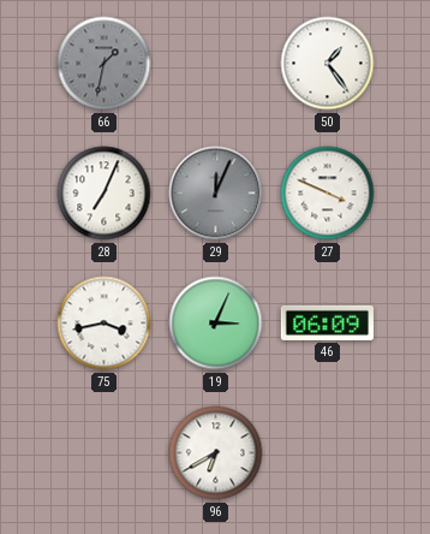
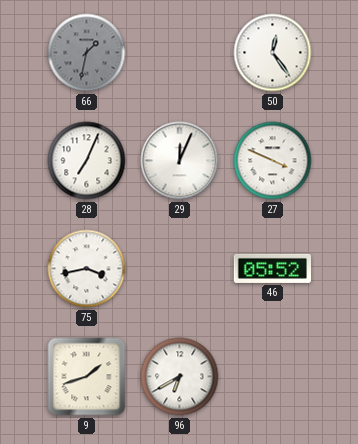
50: 1:24 -> 12:24 (273, 53)
29 dial: grey -> white (180, 161)
19: 3:04 -> none (216, 324)
46: 06:09 -> 05:52 (273, 268)
9: none -> 1:42 (87, 377)
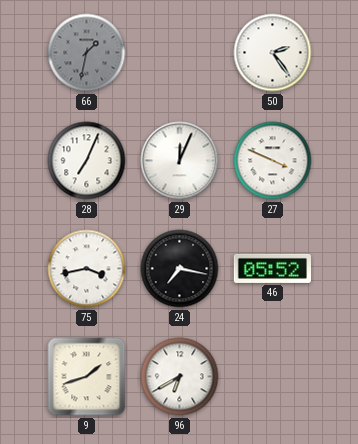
50: 12:24 -> 2:24 (273, 53)
24: none -> 7:17 (180, 269)
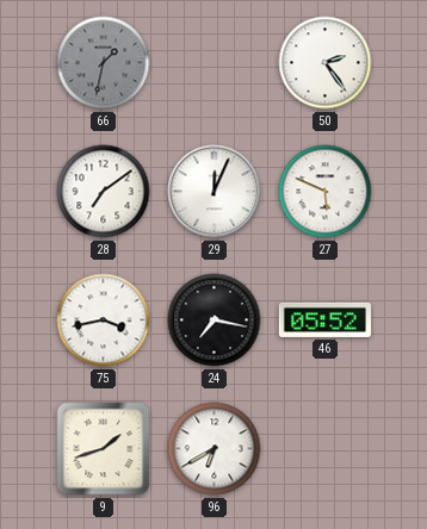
28: 7:04 -> 7:09 (104, 192)
27: 3:49 -> 5:49 (326, 192)
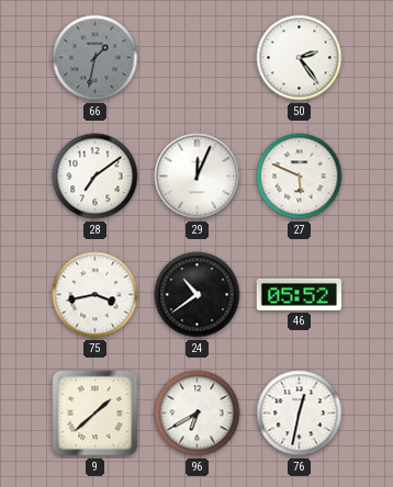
24: 7:17 -> 10:39 (198, 295)
9: 1:42 -> 1:38 (96, 414)
76: none -> 12:32 (300, 414)
